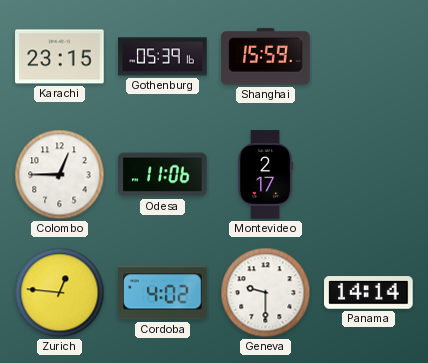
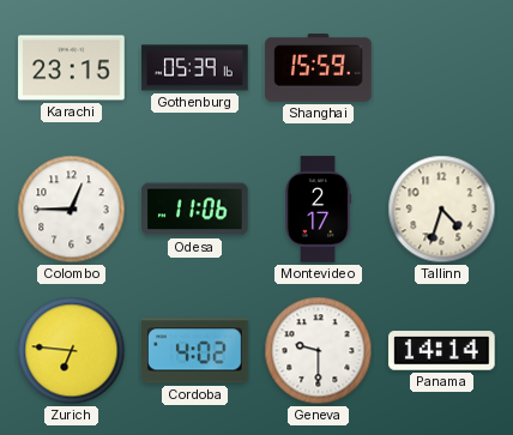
Tallinn: none -> 4:33 (442, 210)
Zurich: 12:46 -> 6:46 (72, 351)
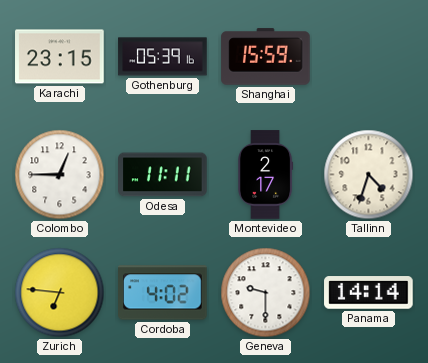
Odesa: 11:06 -> 11:11 (163, 175)
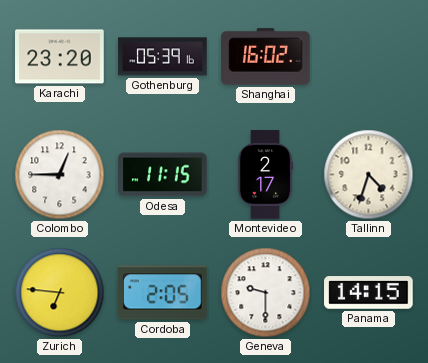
Karachi: 23:15 -> 23:20 (60, 57)
Shanghai: 15:59 -> 16:02 (266, 57)
Odesa: 11:11 -> 11:15 (163, 175)
Cordoba: 4:02 -> 2:05 (163, 293)
Panama: 14:14 -> 14:15 (369, 293)
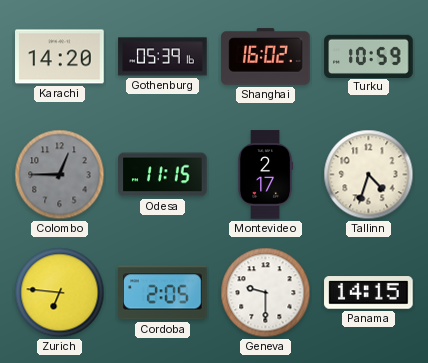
Karachi: 23:20 -> 14:20 (60, 57)
Turku: none -> 10:59 (369, 56)
Colombo dial: white -> grey (60, 175)
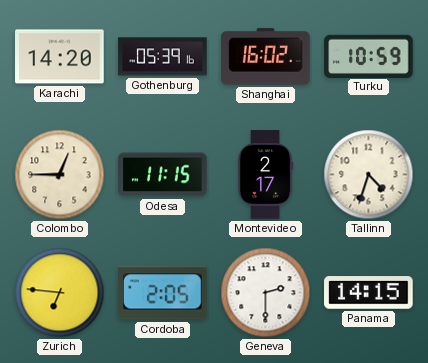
Colombo dial: grey -> cream (60, 175)
Geneva: 9:30 -> 2:30 (266, 293)
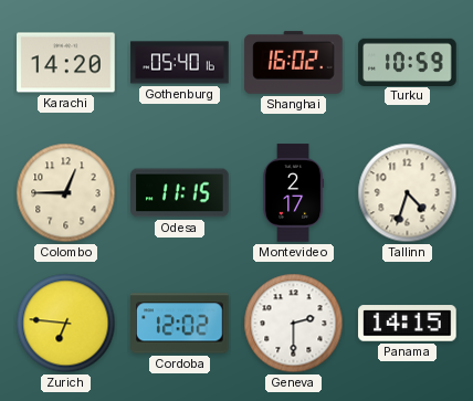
Gothenburg: 05:39 -> 05:40 (180, 63)
Cordoba: 2:05 -> 12:02 (180, 324)
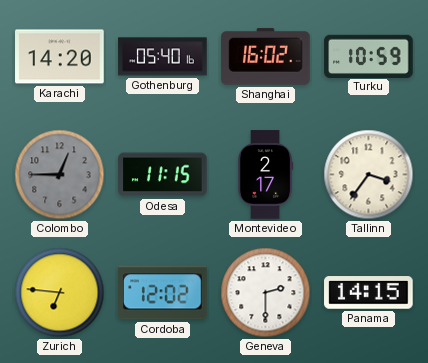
Colombo dial: cream -> grey (60, 175)
Tallinn: 4:33 -> 3:36 (369, 175)
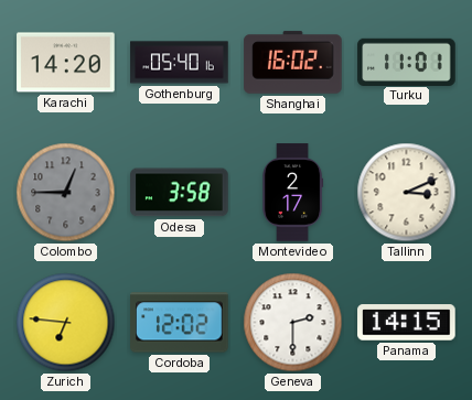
Turku: 10:59 -> 11:01 (407, 62)
Odesa: 11:15 -> 3:58 (180, 193)
Tallinn: 3:36 -> 3:11 (407, 193)
